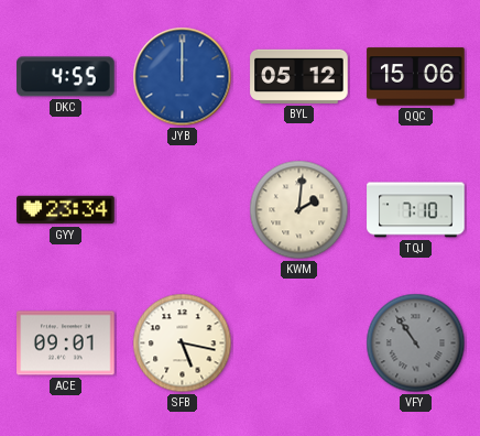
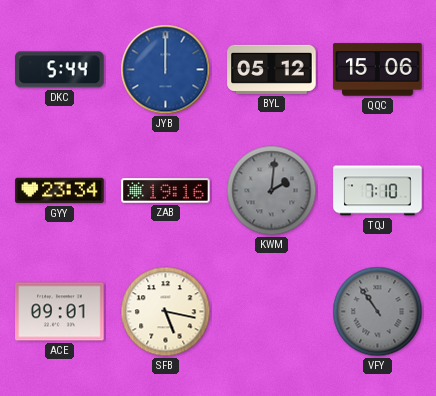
DKC: 4:55 -> 5:44 (60, 70)
ZAB: none -> 19:16 (166, 191)
KWM dial: cream -> grey (272, 191)
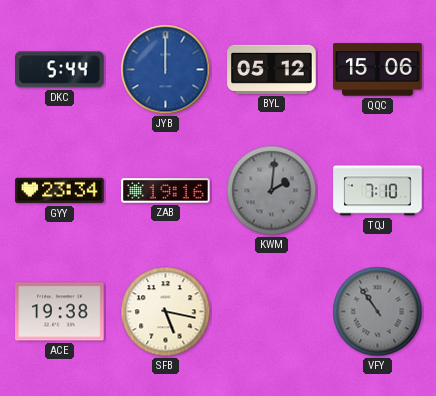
ACE: 09:01 -> 19:38 (60, 312)
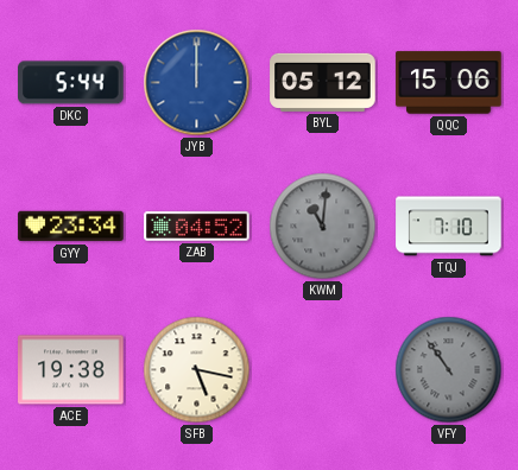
ZAB: 19:16 -> 04:52 (197, 227)
KWM: 2:01 -> 11:01 (323, 227)
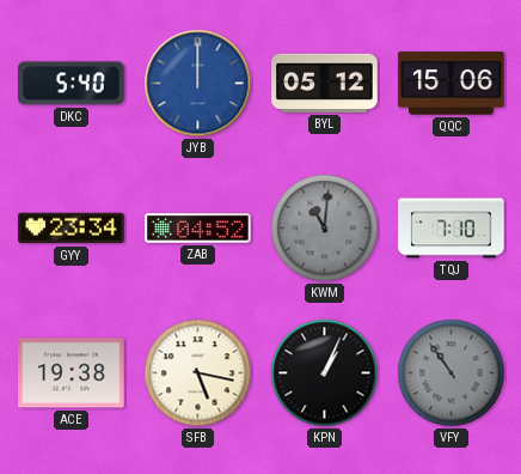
DKC: 5:44 -> 5:40 (72, 84)
KPN: none -> 1:04 (325, 373)
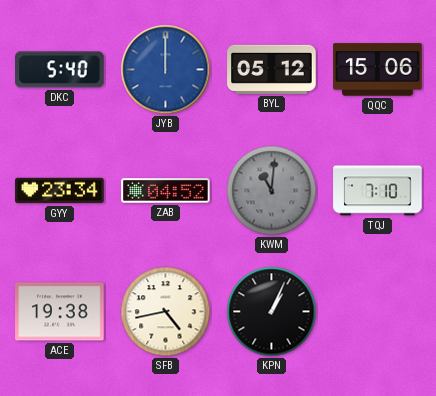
SFB: 5:17 -> 4:43 (166, 312)
VFY: 10:54 -> none (452, 373)
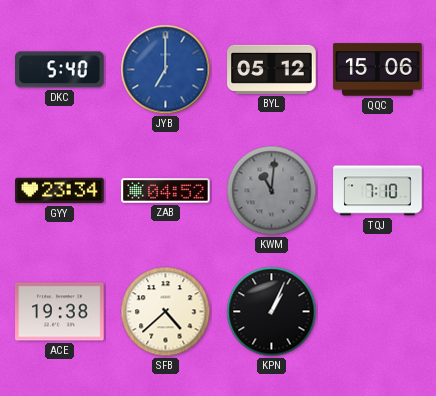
JYB: 12:00 -> 7:00 (166, 70)
SFB: 4:43 -> 4:38 (166, 312)
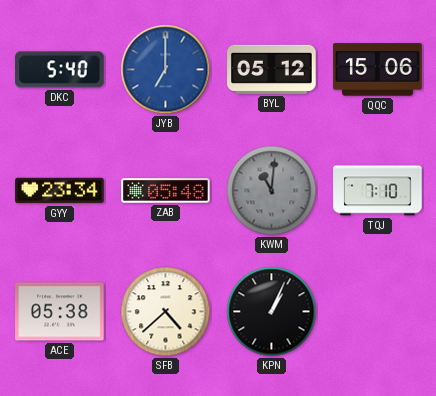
ZAB: 04:52 -> 05:48 (166, 191)
ACE: 19:38 -> 05:38 (60, 312)
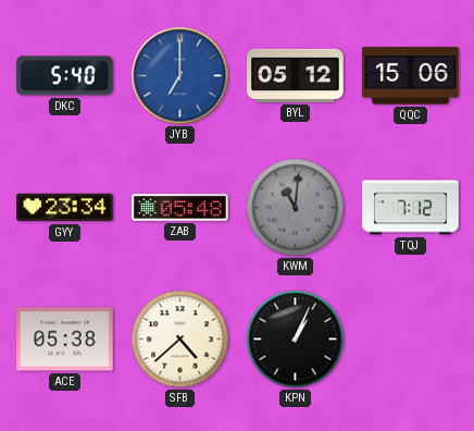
TQJ: 7:10 -> 7:12 (411, 208)
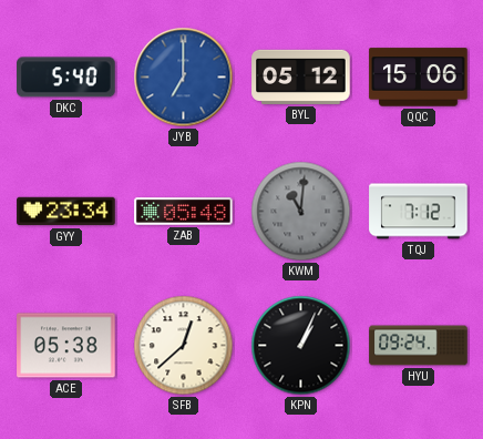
SFB: 4:38 -> 12:38 (184, 346)
HYU: none -> 09:24 (419, 346)
